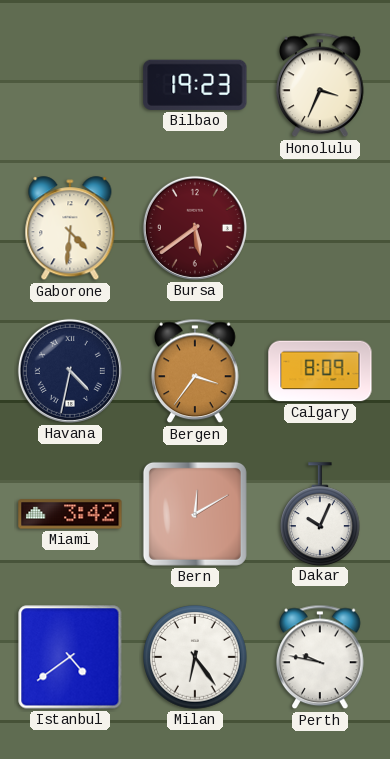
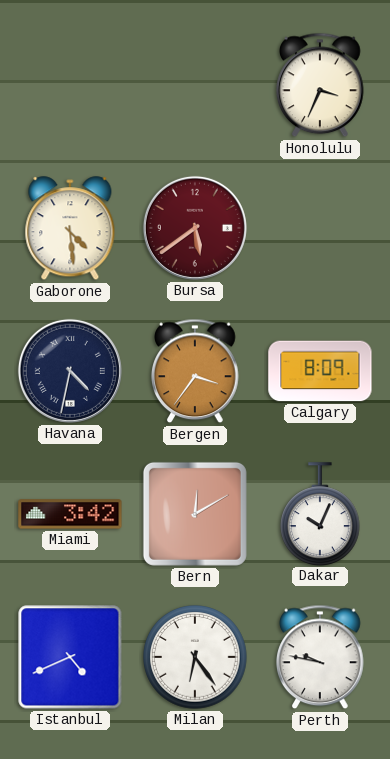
Bilbao: 19:23 -> none (195, 85)
Gaborone: 4:31 -> 4:29 (70, 229)
Istanbul: 4:39 -> 4:41 (70, 657)
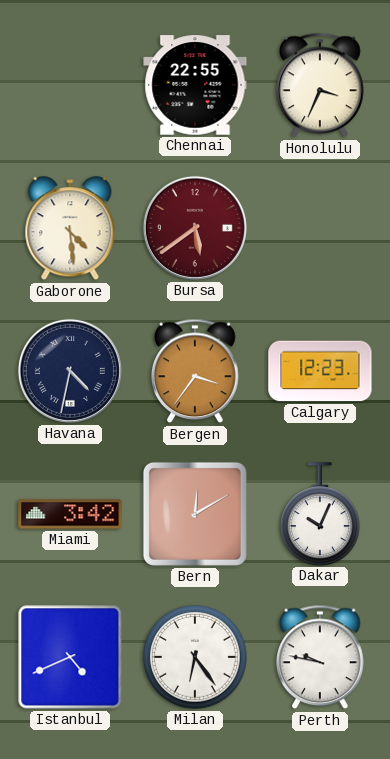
Chennai: none -> 22:55 (195, 85)
Calgary: 8:09 -> 12:23 (320, 371)
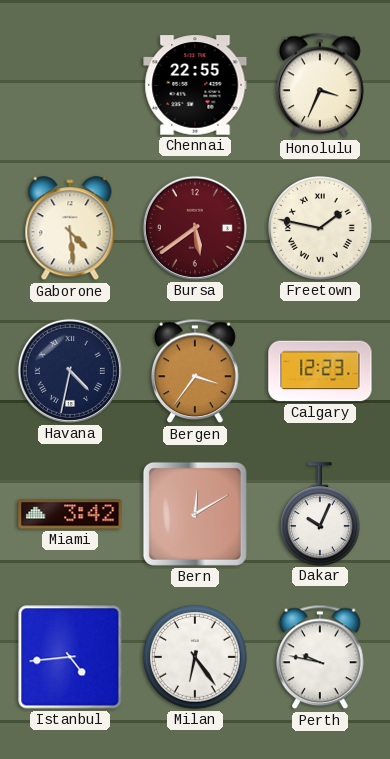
Freetown: none -> 1:47 (320, 228)
Istanbul: 4:41 -> 4:44 (70, 657)
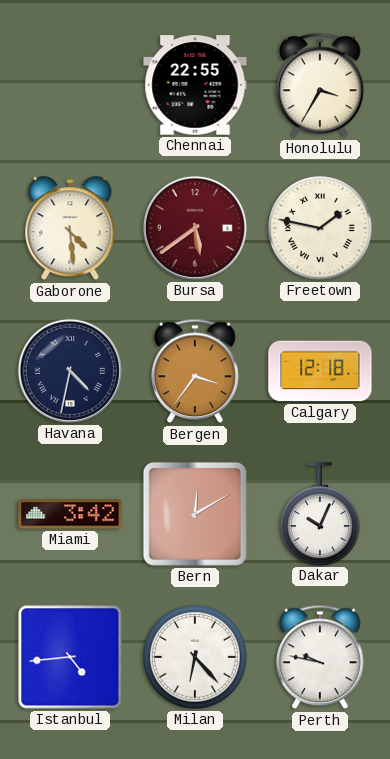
Honolulu: 3:34 -> 3:35 (320, 85)
Calgary: 12:23 -> 12:18 (320, 371)
Milan: 6:24 -> 6:23 (195, 657)
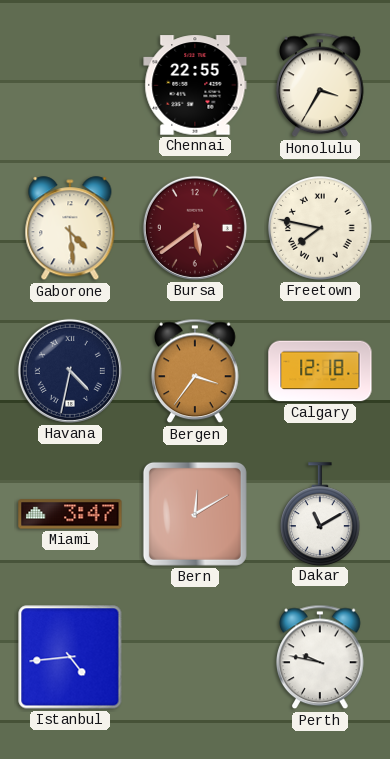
Freetown: 1:47 -> 7:47 (320, 228)
Miami: 3:42 -> 3:47 (70, 514)
Dakar: 10:04 -> 11:10 (321, 514)
Milan: 6:23 -> none (195, 657)
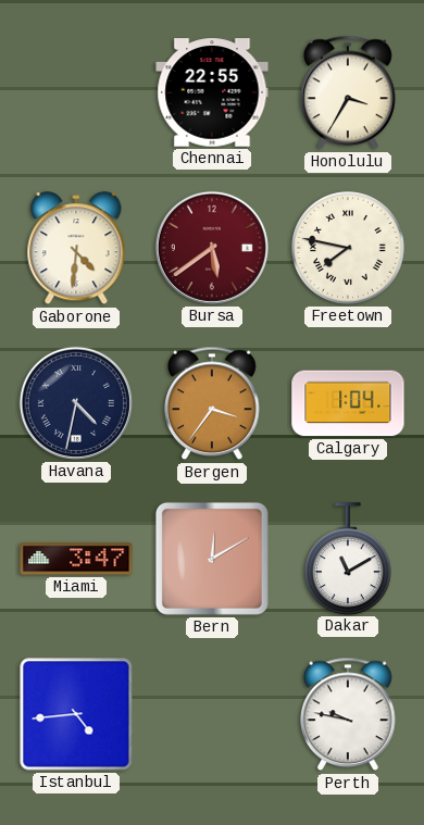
Gaborone: 4:29 -> 4:31 (76, 249)
Calgary: 12:18 -> 1:04 (348, 403)
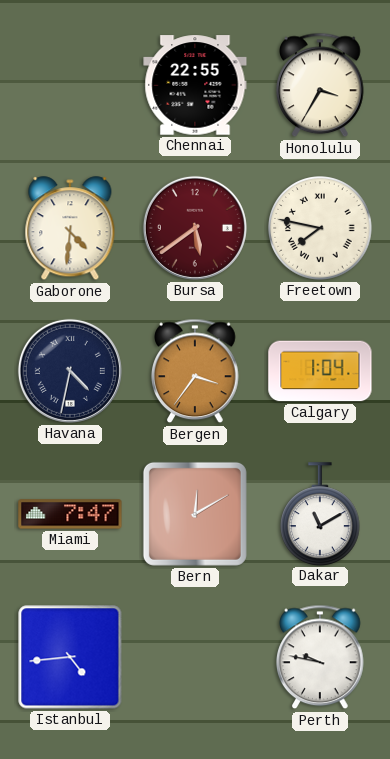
Miami: 3:47 -> 7:47 (70, 514)
